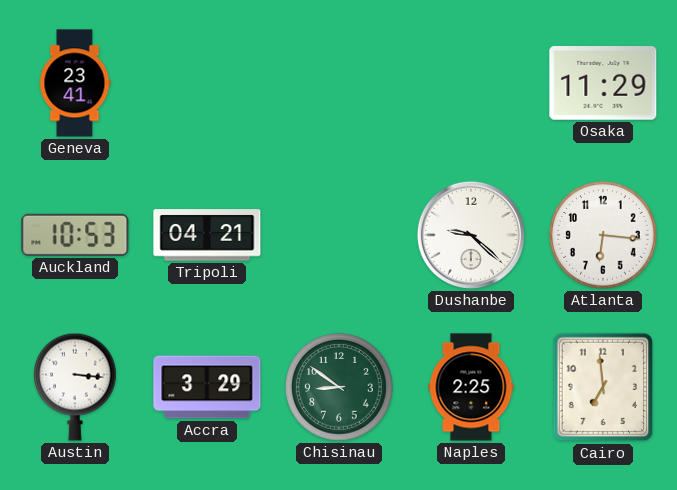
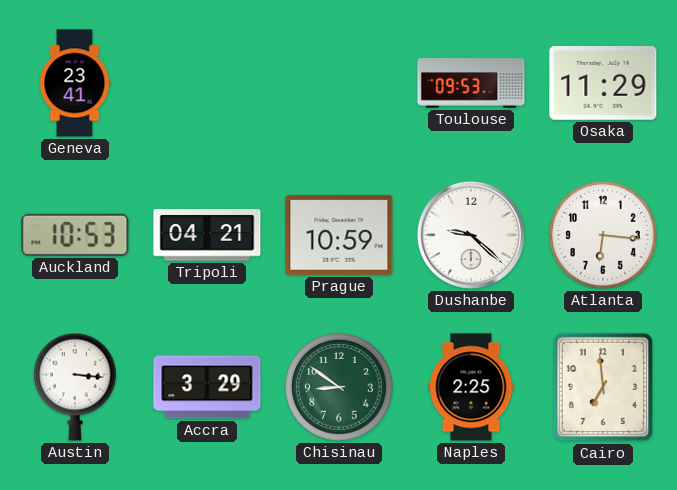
Toulouse: none -> 09:53 (471, 83)
Prague: none -> 10:59 (339, 235)
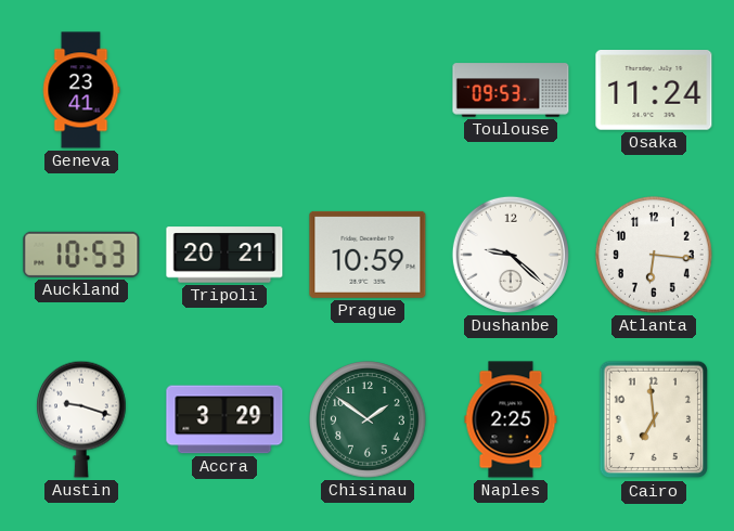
Osaka: 11:29 -> 11:24 (654, 91)
Tripoli: 04:21 -> 20:21 (224, 255)
Austin: 3:16 -> 9:18 (82, 419)
Chisinau: 8:51 -> 1:51 (368, 419)
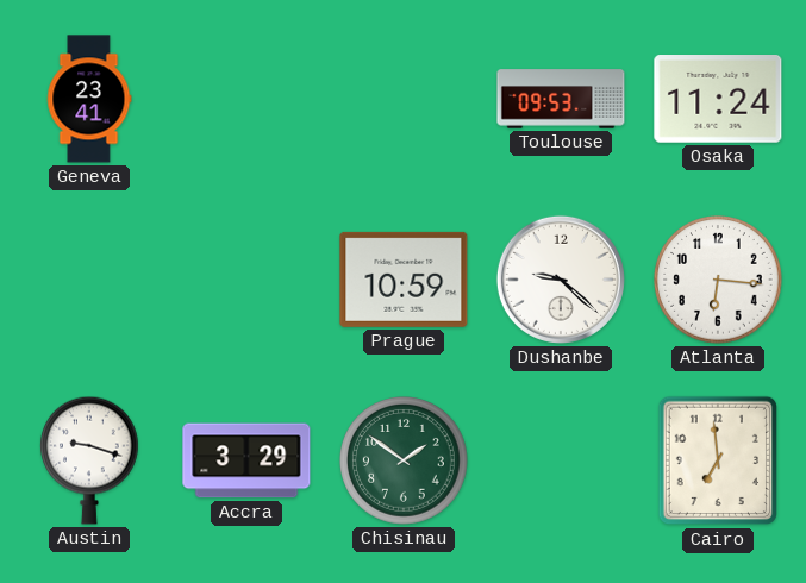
Auckland: 10:53 -> none (81, 255)
Tripoli: 20:21 -> none (224, 255)
Naples: 2:25 -> none (511, 419)
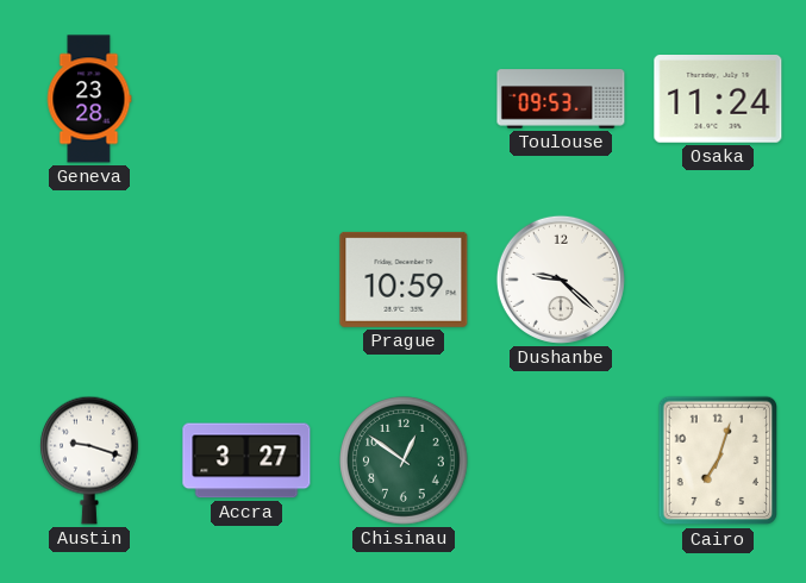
Geneva: 23:41 -> 23:28 (89, 99)
Atlanta: 6:16 -> none (718, 280)
Accra: 3:29 -> 3:27 (246, 460)
Chisinau: 1:51 -> 12:51 (404, 460)
Cairo: 6:59 -> 7:03 (718, 460)
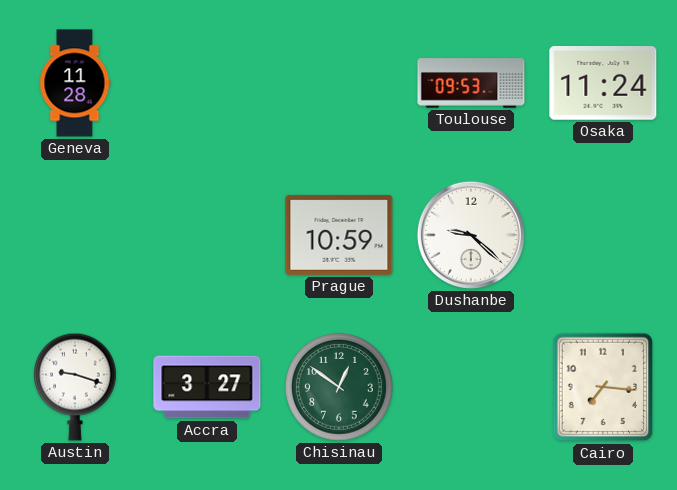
Geneva: 23:28 -> 11:28 (75, 83)
Cairo: 7:03 -> 7:16 (603, 387)
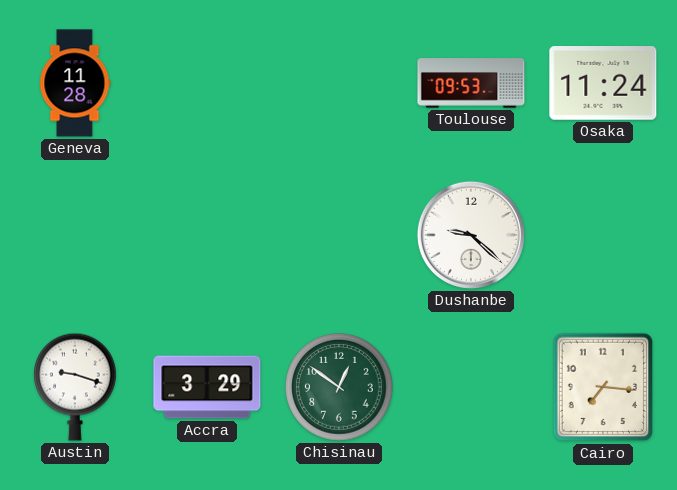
Prague: 10:59 -> none (339, 235)
Accra: 3:27 -> 3:29 (207, 387)
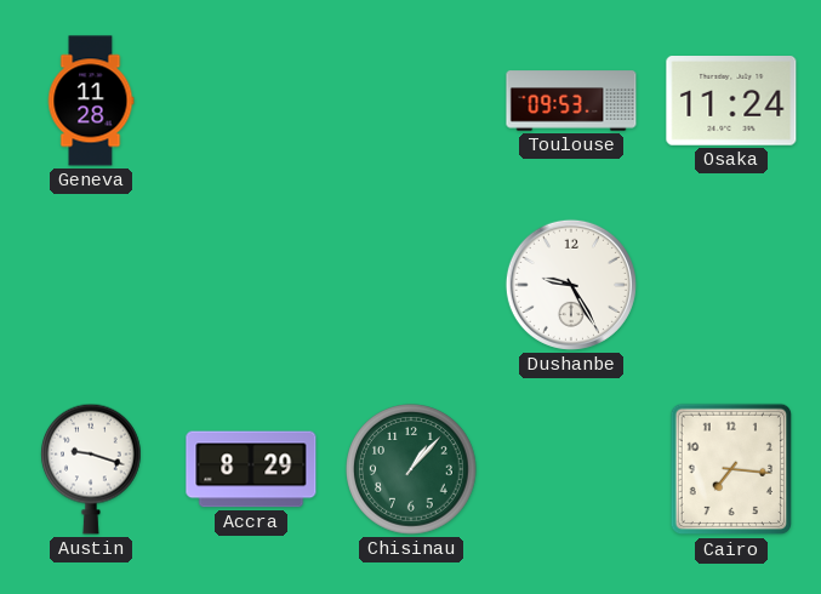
Dushanbe: 9:22 -> 9:25 (571, 285)
Accra: 3:29 -> 8:29 (251, 469)
Chisinau: 12:51 -> 1:07 (411, 469)
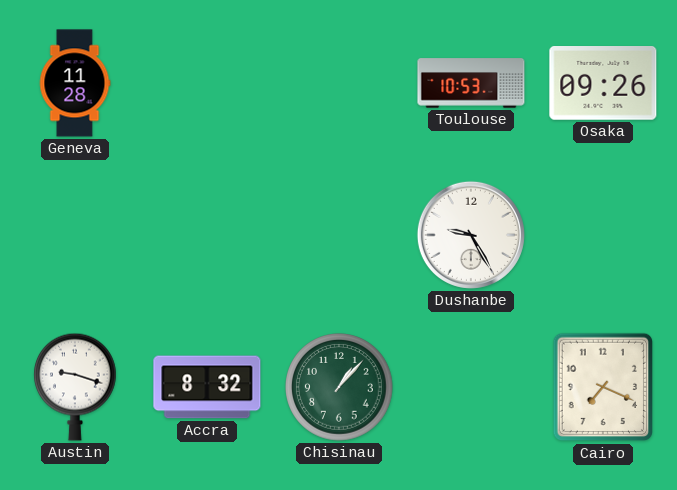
Toulouse: 09:53 -> 10:53 (471, 83)
Osaka: 11:24 -> 09:26 (603, 84)
Accra: 8:29 -> 8:32 (207, 387)
Cairo: 7:16 -> 7:19 (603, 387)
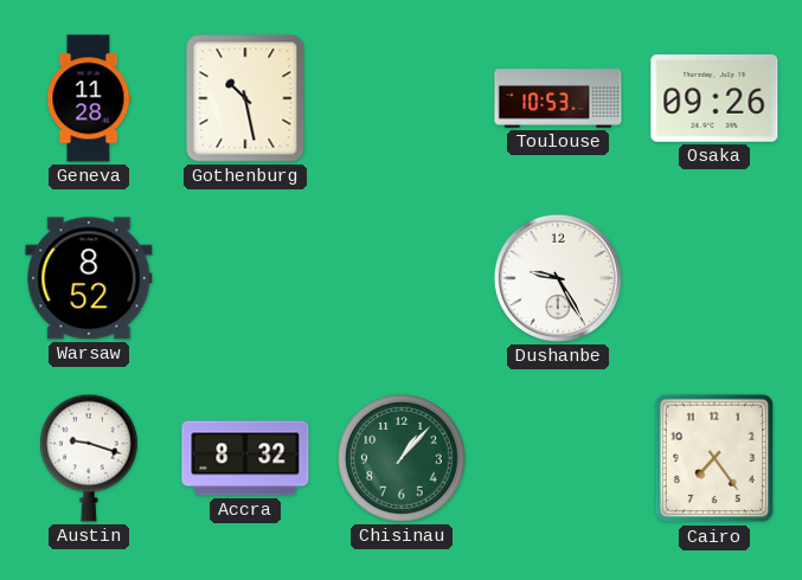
Gothenburg: none -> 10:28 (245, 98)
Warsaw: none -> 8:52 (89, 278)
Cairo: 7:19 -> 7:24 (714, 458)
